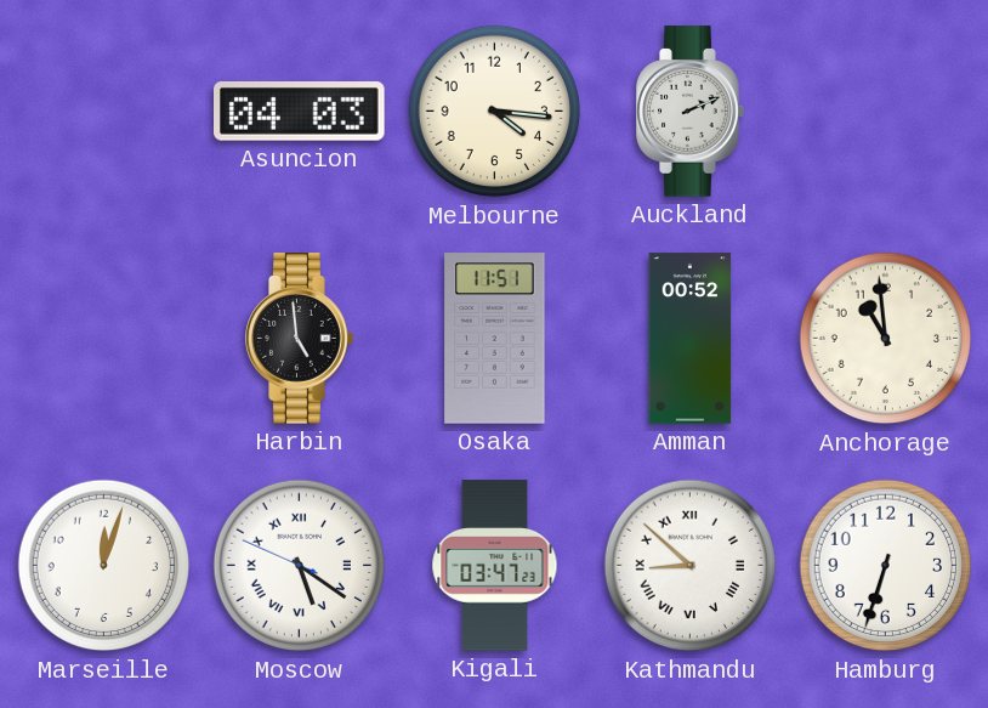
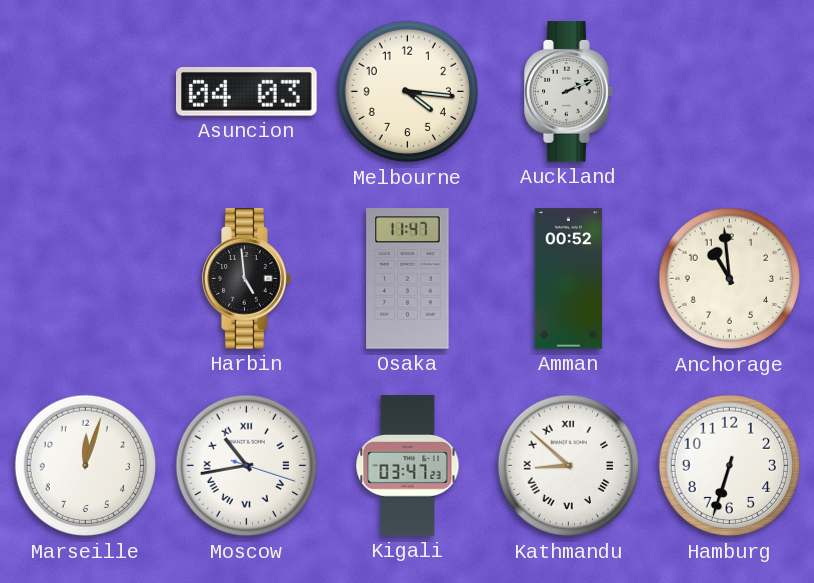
Osaka: 11:51 -> 11:47 (408, 279)
Moscow: 5:20 -> 10:43 (247, 466)
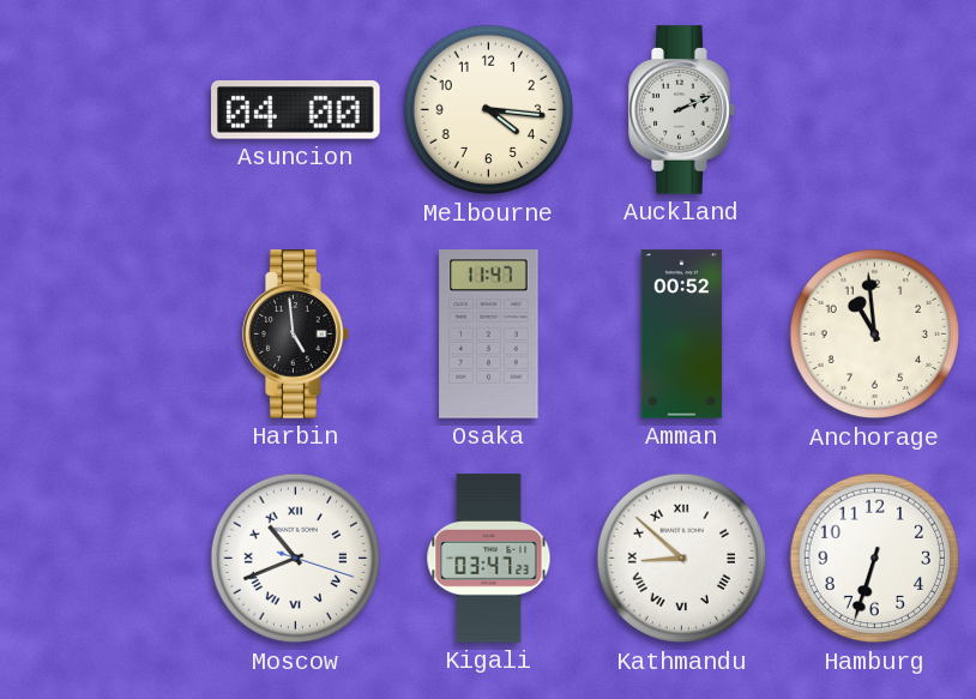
Asuncion: 04:03 -> 04:00 (296, 110)
Marseille: 12:03 -> none (86, 466)
Moscow: 10:43 -> 10:41 (296, 559)
